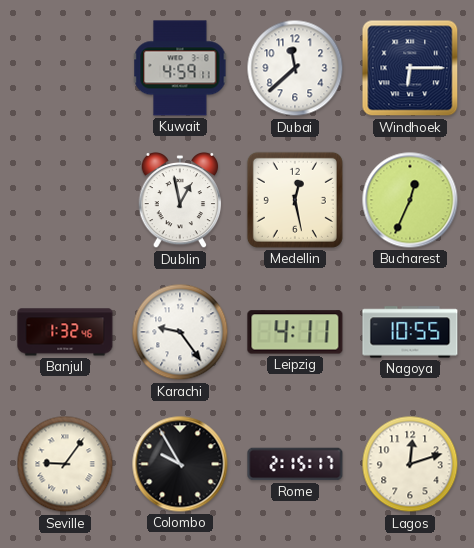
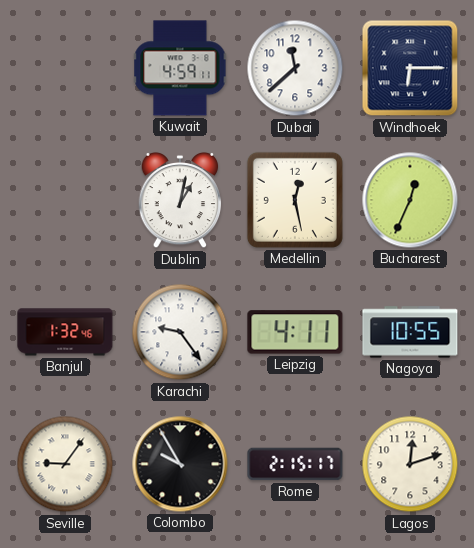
Dublin: 12:58 -> 1:02 (180, 200)
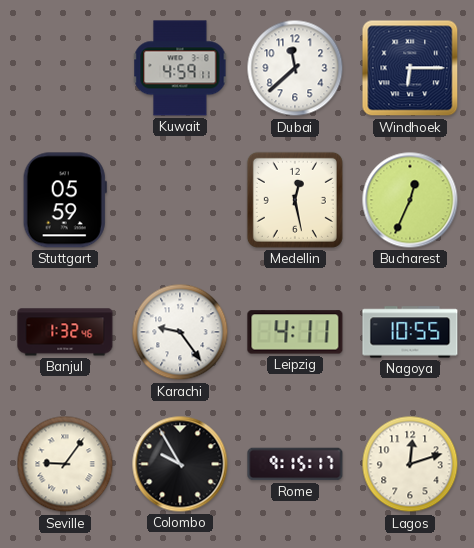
Stuttgart: none -> 05:59 (65, 200)
Dublin: 1:02 -> none (180, 200)
Rome: 2:15 -> 9:15 (295, 464)
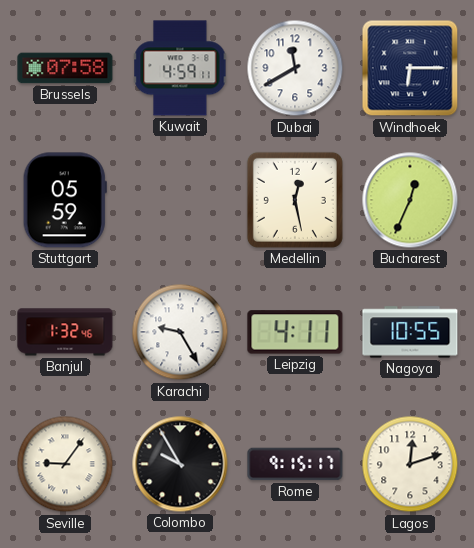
Brussels: none -> 07:58 (65, 68)
Dubai: 11:38 -> 11:40 (295, 68)
Karachi: 9:24 -> 9:25 (180, 332)
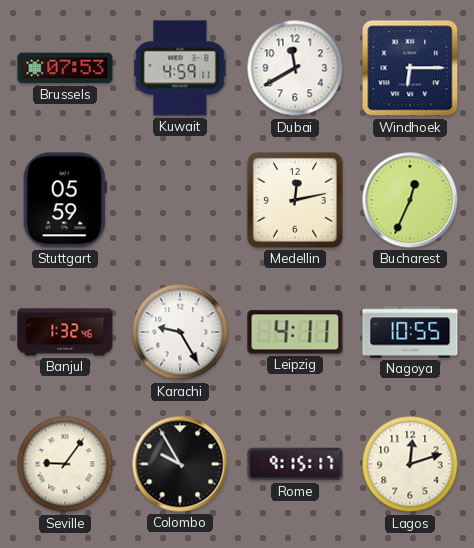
Brussels: 07:58 -> 07:53 (65, 68)
Medellin: 12:28 -> 12:13 (295, 200)
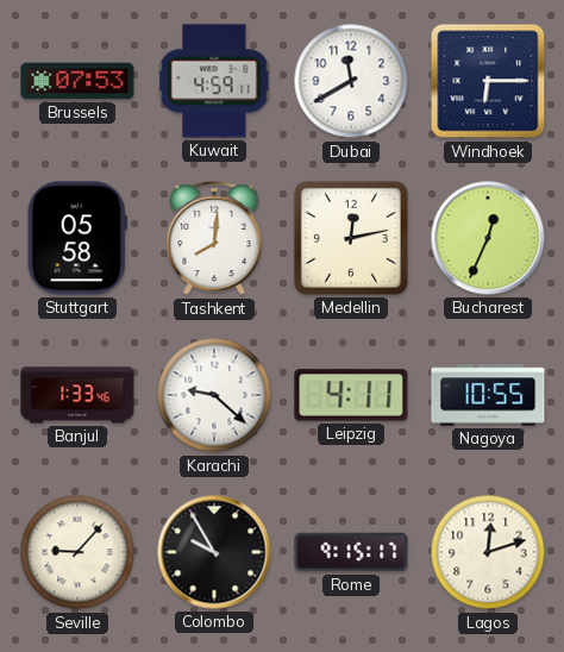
Stuttgart: 05:59 -> 05:58 (77, 238)
Tashkent: none -> 8:01 (214, 239)
Banjul: 1:32 -> 1:33 (77, 395)
Karachi: 9:25 -> 9:22 (214, 395)
Seville: 9:06 -> 9:07 (77, 552)
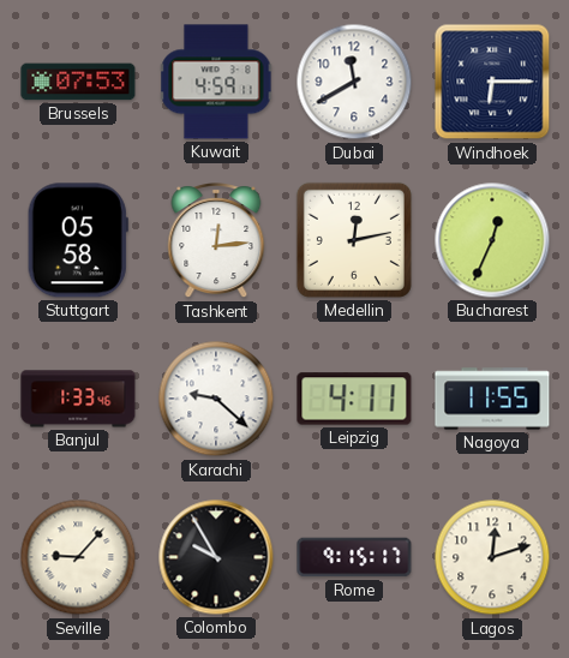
Tashkent: 8:01 -> 12:14 (216, 241)
Nagoya: 10:55 -> 11:55 (492, 399)
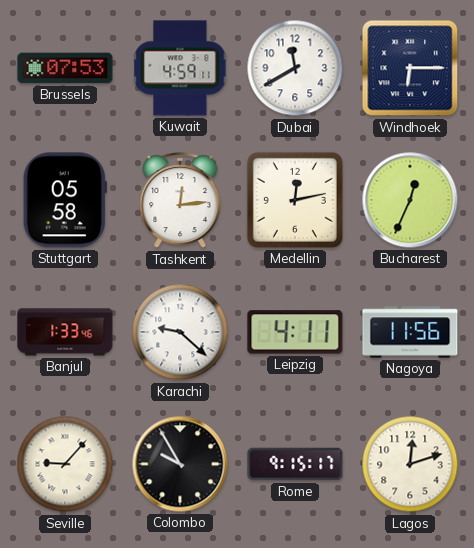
Nagoya: 11:55 -> 11:56 (410, 332)
